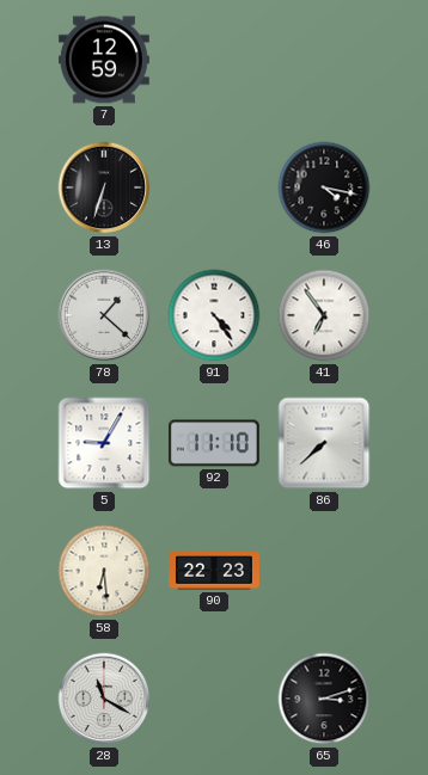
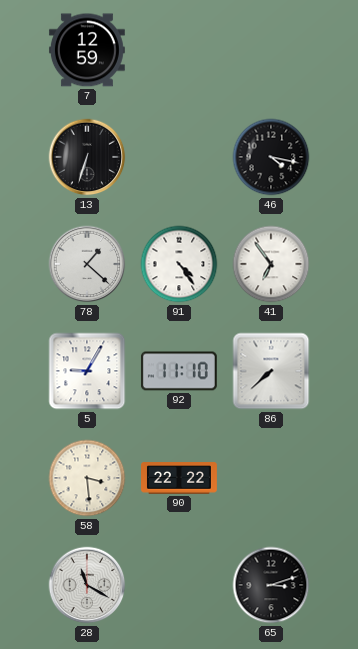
58: 6:29 -> 3:29 (87, 478)
90: 22:23 -> 22:22 (180, 478)
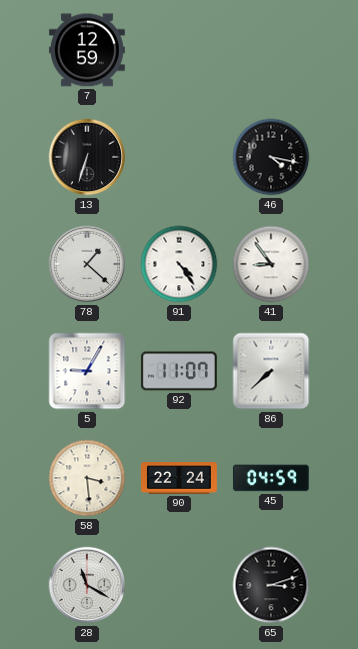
41: 6:54 -> 8:54 (271, 264)
92: 11:10 -> 11:07 (179, 371)
90: 22:22 -> 22:24 (180, 478)
45: none -> 04:59 (271, 478)
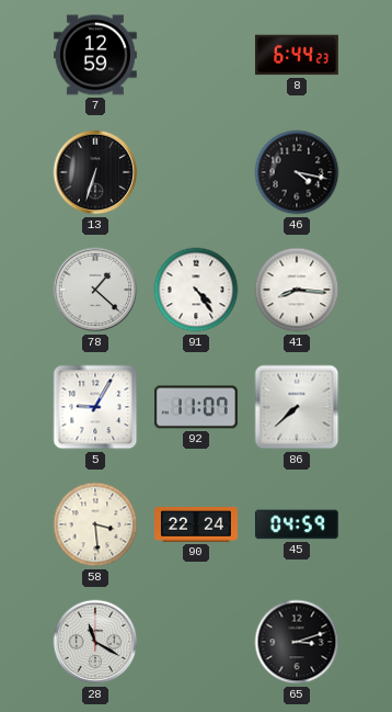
8: none -> 6:44 (297, 55)
41: 8:54 -> 8:16 (297, 290)
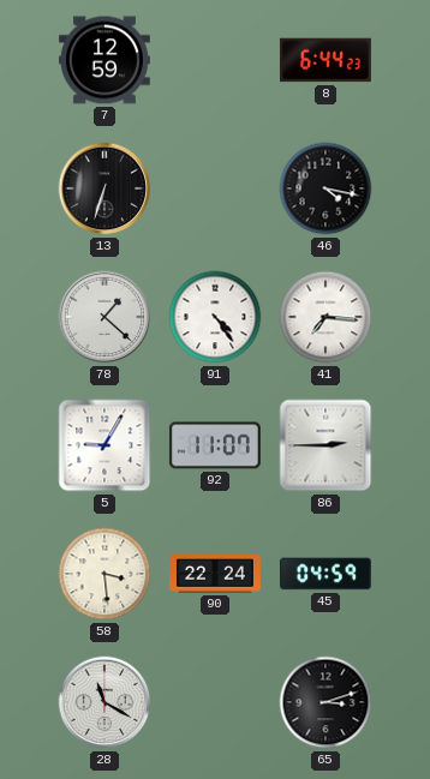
41: 8:16 -> 7:16 (326, 317)
86: 7:38 -> 2:45 (326, 445)
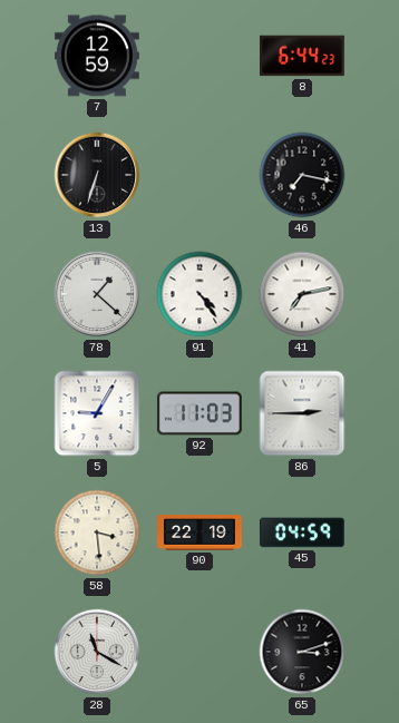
46: 4:17 -> 7:17 (302, 175)
41: 7:16 -> 7:13 (302, 294)
92: 11:07 -> 11:03 (199, 413)
90: 22:24 -> 22:19 (201, 533)
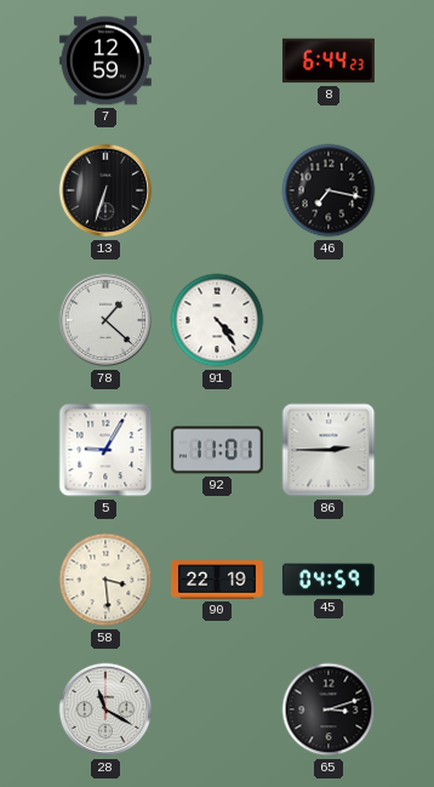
41: 7:13 -> none (302, 294)
92: 11:03 -> 11:01 (217, 450)
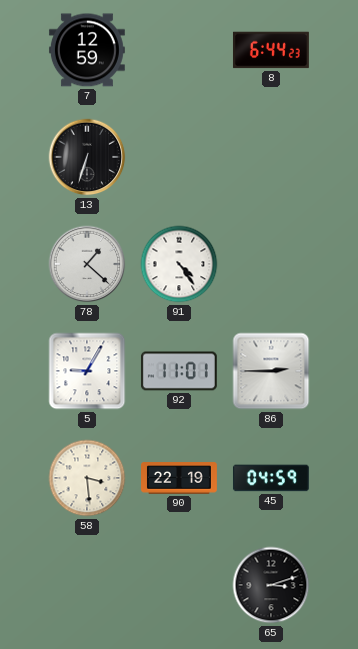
46: 7:17 -> none (329, 190)
28: 11:20 -> none (105, 709)
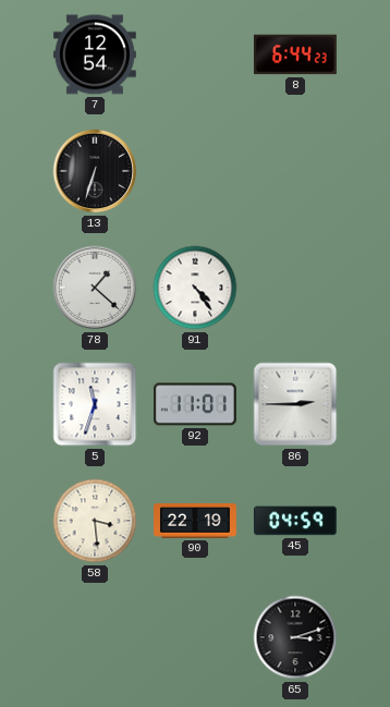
7: 12:59 -> 12:54 (95, 54)
5: 9:05 -> 11:33 (95, 404)
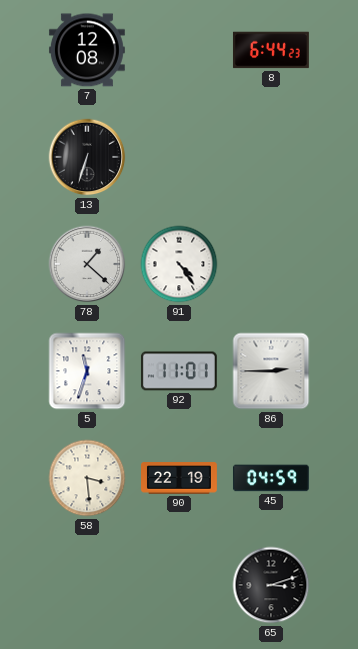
7: 12:54 -> 12:08 (87, 50)
